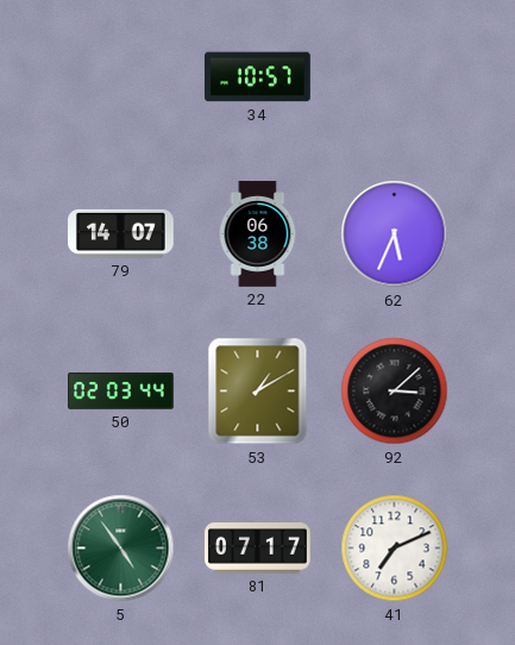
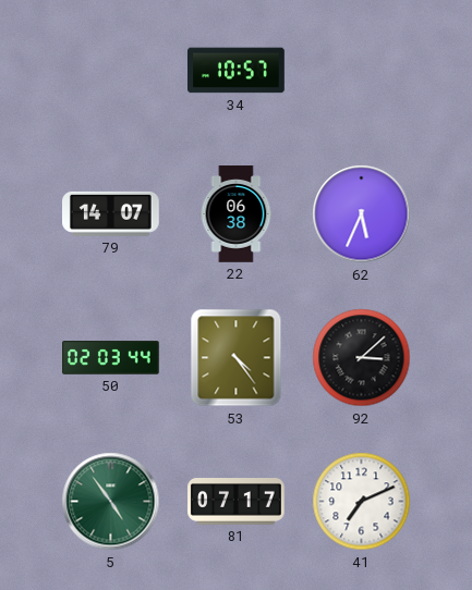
53: 1:10 -> 4:24 (237, 358)
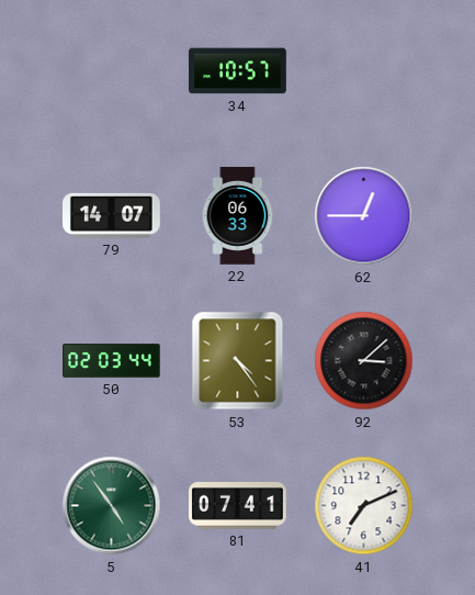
22: 06:38 -> 06:33 (238, 216)
62: 5:34 -> 12:45 (364, 216)
81: 07:17 -> 07:41 (238, 506)
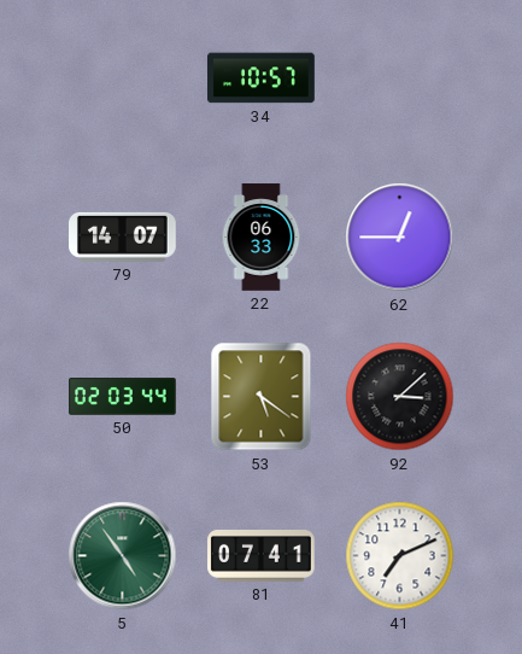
53: 4:24 -> 5:21 (262, 397)
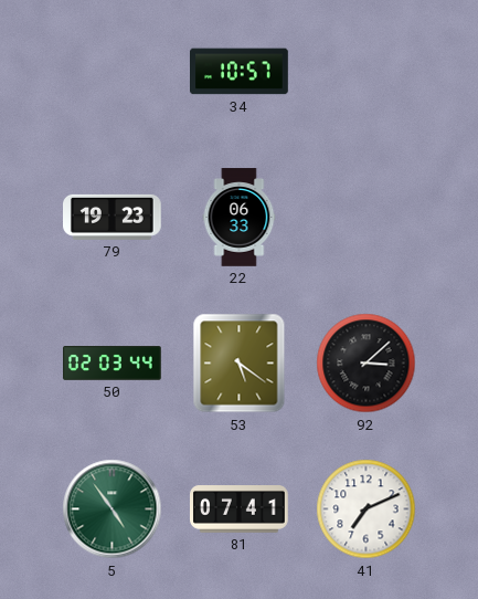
79: 14:07 -> 19:23 (113, 217)
62: 12:45 -> none (400, 238)
